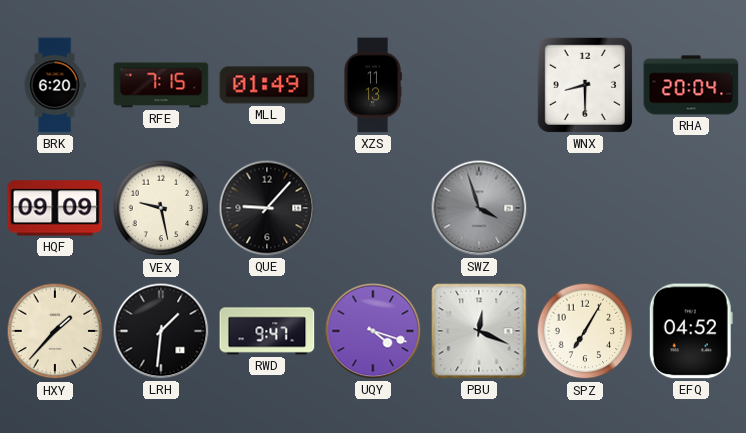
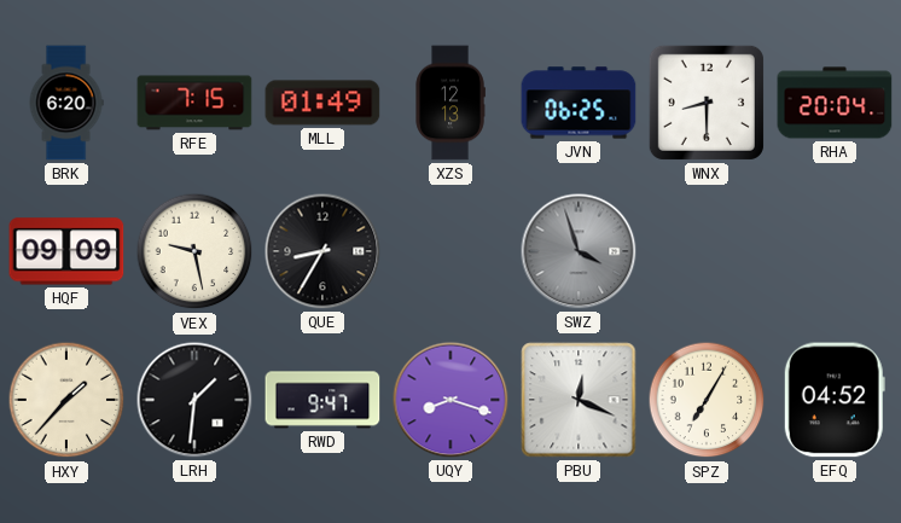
XZS: 11:13 -> 12:13 (450, 103)
JVN: none -> 06:25 (579, 103)
QUE: 9:07 -> 8:35 (322, 251)
UQY: 4:18 -> 8:18 (450, 400)
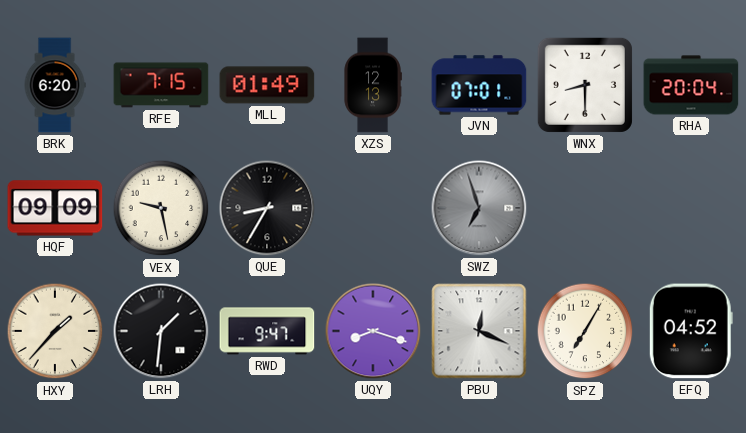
JVN: 06:25 -> 07:01 (479, 85)
SWZ: 3:57 -> 6:57 (479, 208)
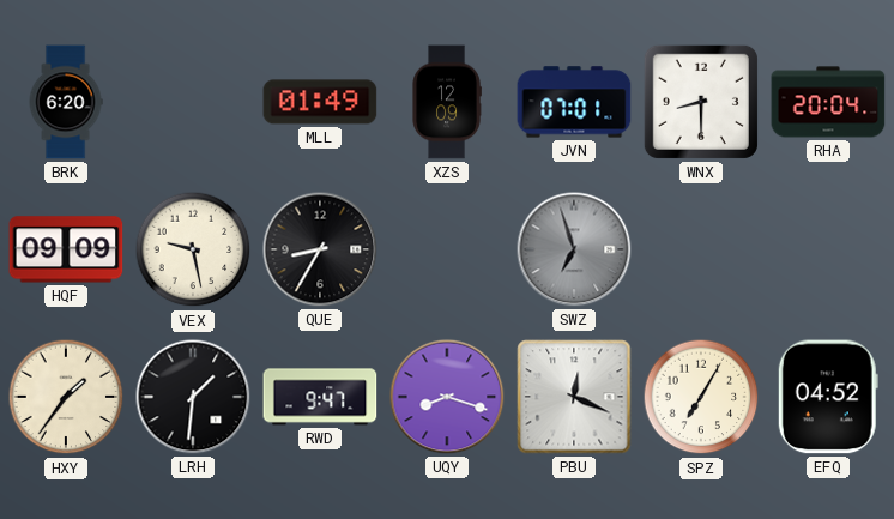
RFE: 7:15 -> none (161, 85)
XZS: 12:13 -> 12:09 (447, 102)
HXY: 1:37 -> 1:36 (66, 397)
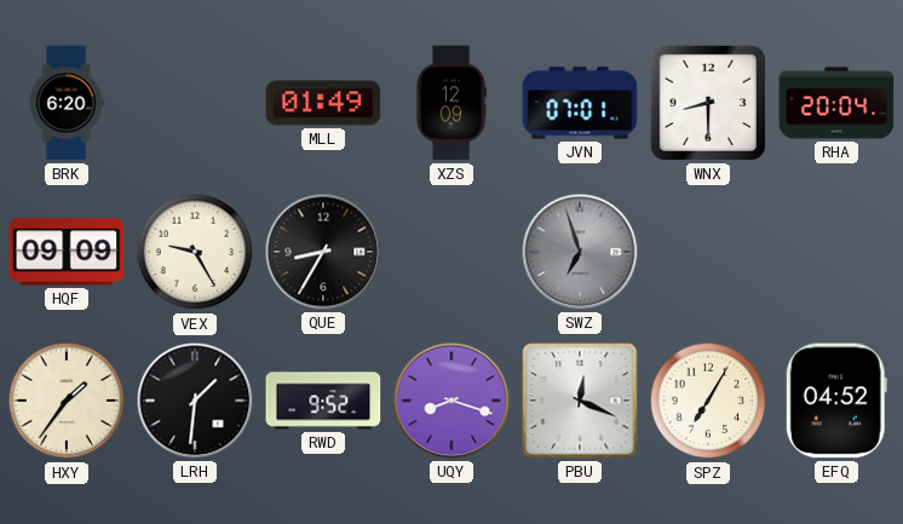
VEX: 9:28 -> 9:25 (195, 252)
RWD: 9:47 -> 9:52 (323, 401)
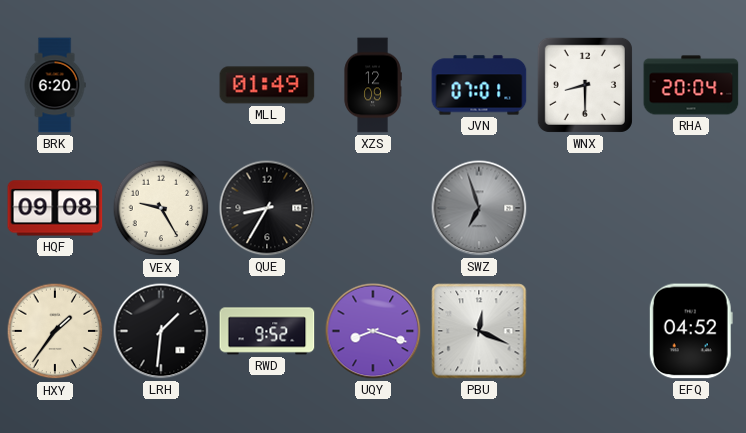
HQF: 09:09 -> 09:08 (55, 208)
SPZ: 7:05 -> none (708, 401)
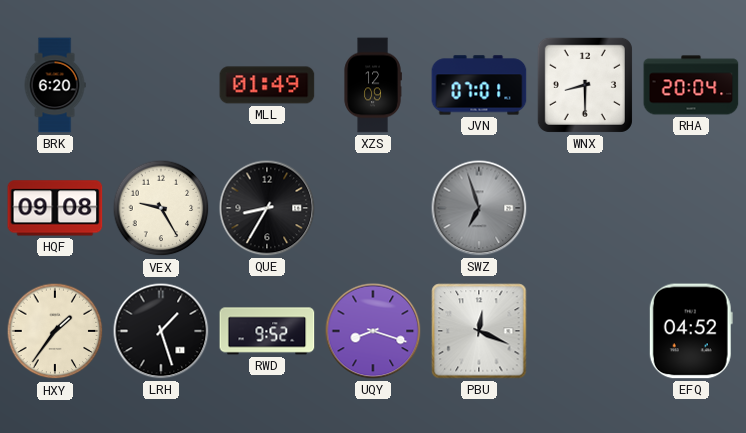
LRH: 1:31 -> 1:27 (161, 331)
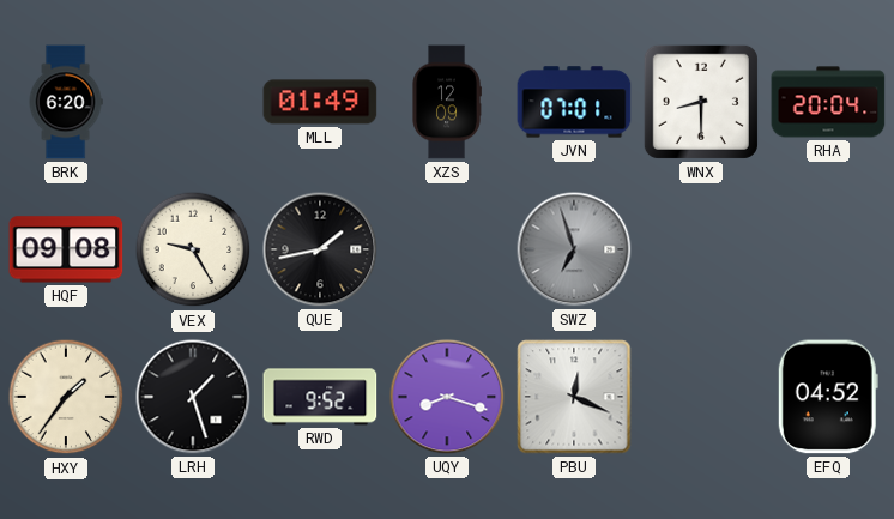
QUE: 8:35 -> 1:43 (320, 249)
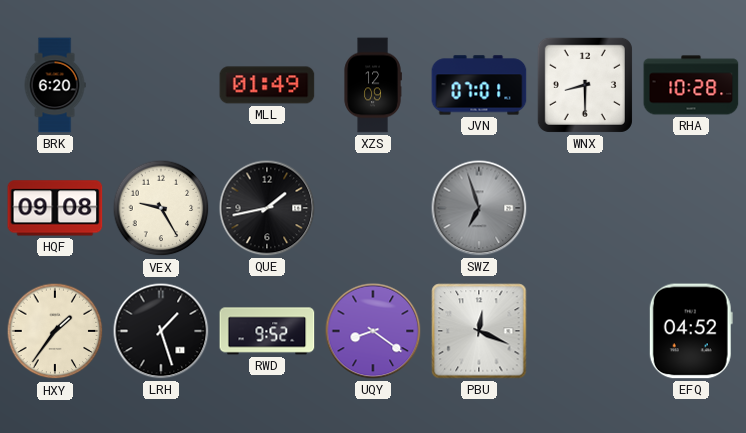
RHA: 20:04 -> 10:28 (691, 85)
UQY: 8:18 -> 8:21 (373, 331)
